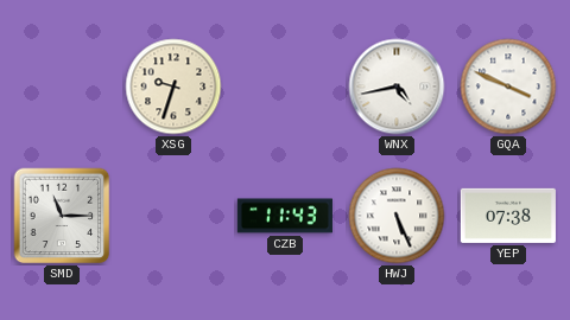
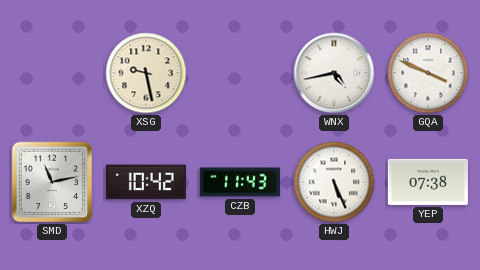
XSG: 9:33 -> 9:28 (146, 73)
SMD: 11:15 -> 11:13 (52, 182)
XZQ: none -> 10:42 (146, 182)
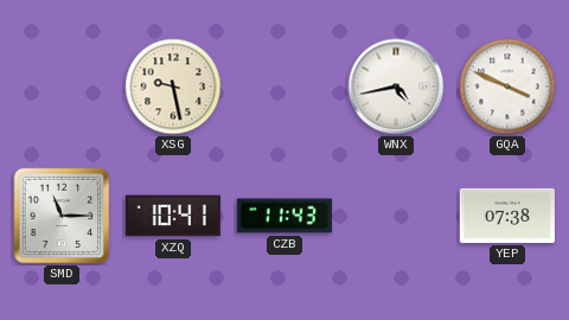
SMD: 11:13 -> 11:15 (62, 216)
XZQ: 10:42 -> 10:41 (173, 216)
HWJ: 5:26 -> none (334, 182)
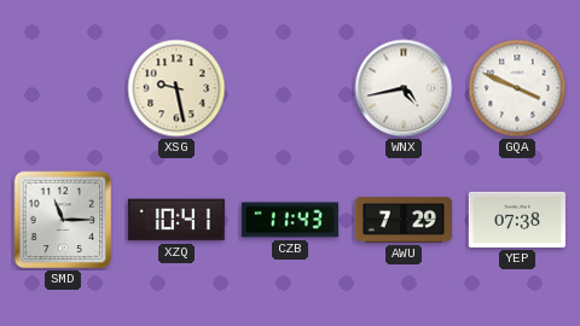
AWU: none -> 7:29 (404, 220)
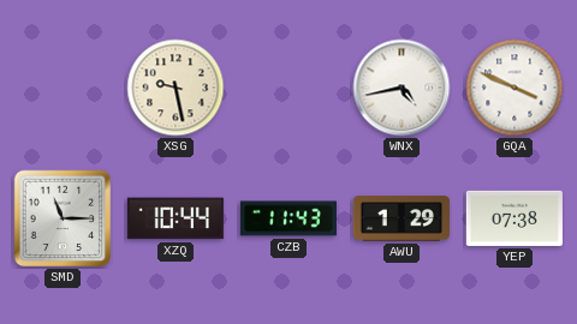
XZQ: 10:41 -> 10:44 (176, 218)
AWU: 7:29 -> 1:29 (401, 218)
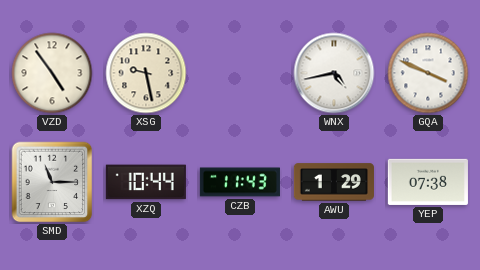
VZD: none -> 4:54 (52, 73)
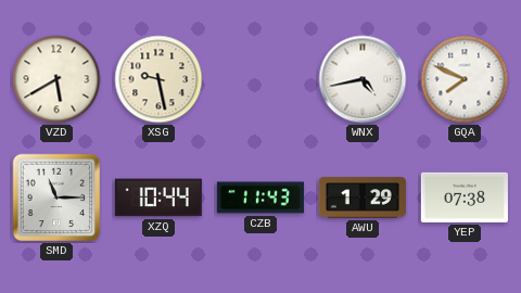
VZD: 4:54 -> 5:40 (56, 79)
GQA: 3:49 -> 7:49 (465, 79)
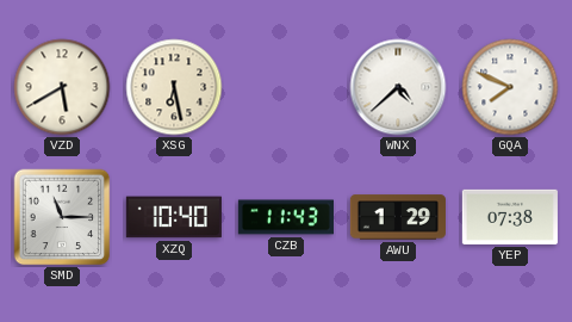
XSG: 9:28 -> 6:28 (174, 87)
WNX: 4:43 -> 4:38 (398, 87)
XZQ: 10:44 -> 10:40 (174, 217)
